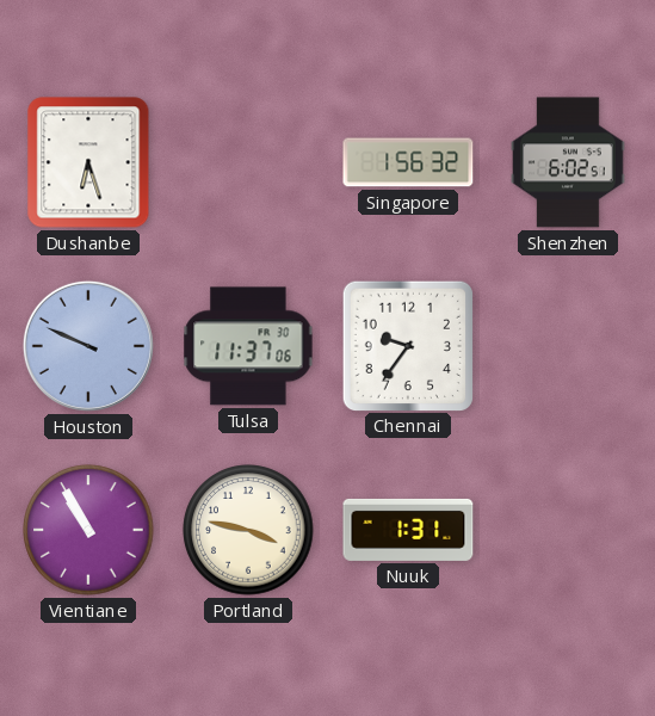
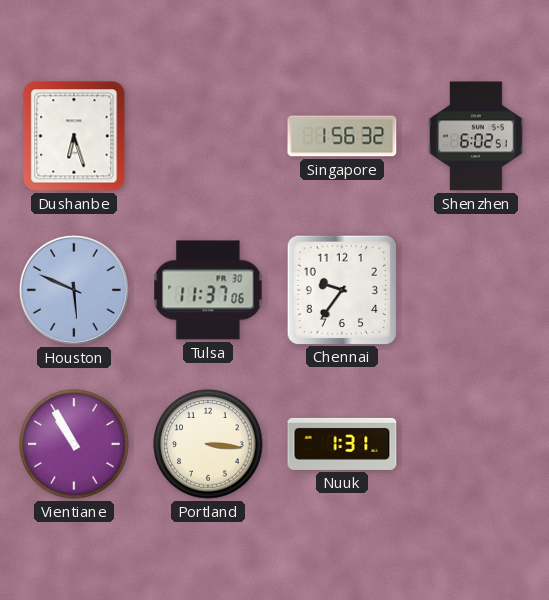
Houston: 9:49 -> 5:49 (74, 290)
Portland: 3:47 -> 3:16 (208, 444)
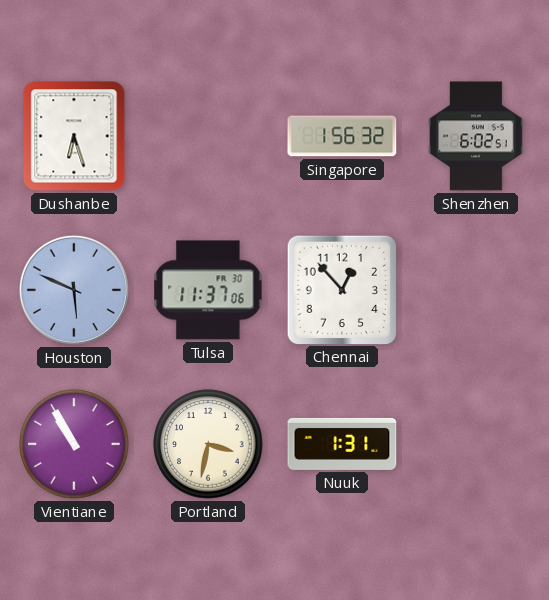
Chennai: 9:36 -> 12:53 (341, 289)
Portland: 3:16 -> 3:32 (208, 444)
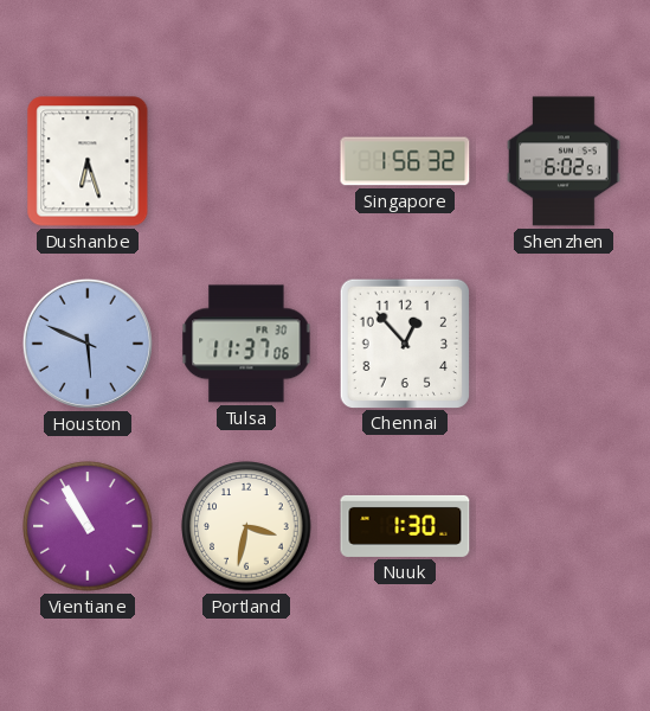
Nuuk: 1:31 -> 1:30 (405, 526)
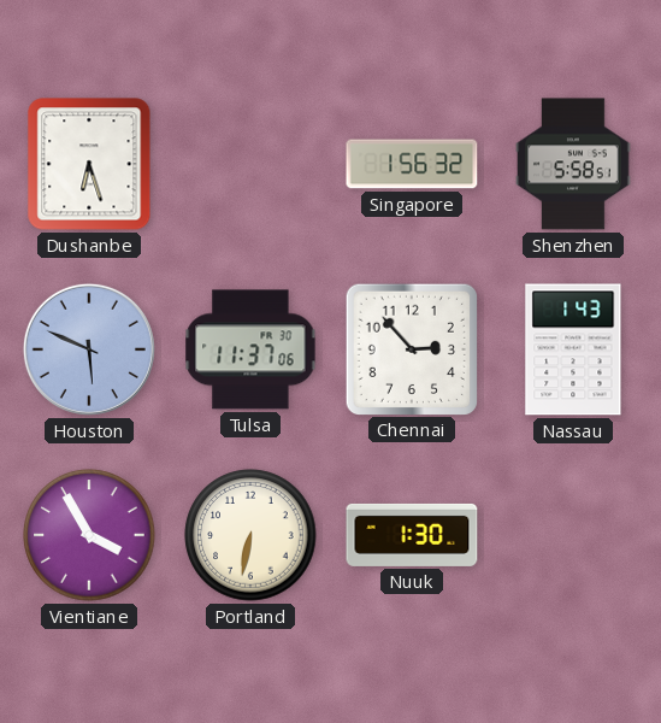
Shenzhen: 6:02 -> 5:58 (573, 164)
Chennai: 12:53 -> 2:53 (411, 348)
Nassau: none -> 1:43 (573, 349)
Vientiane: 10:55 -> 3:55 (89, 535)
Portland: 3:32 -> 6:32 (250, 535)
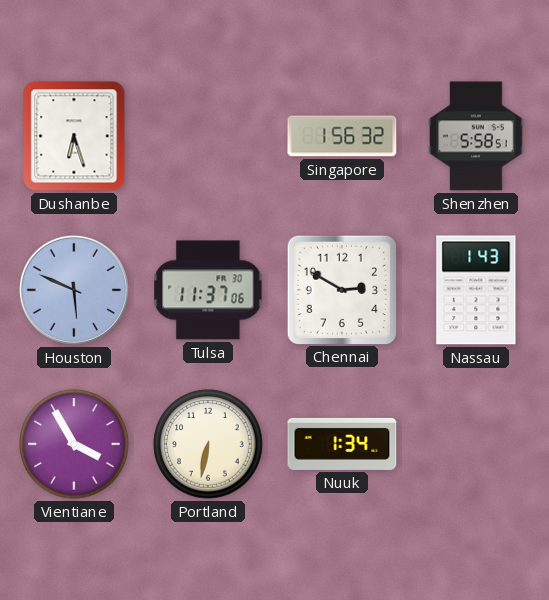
Chennai: 2:53 -> 2:50 (341, 289)
Nuuk: 1:30 -> 1:34 (342, 444)
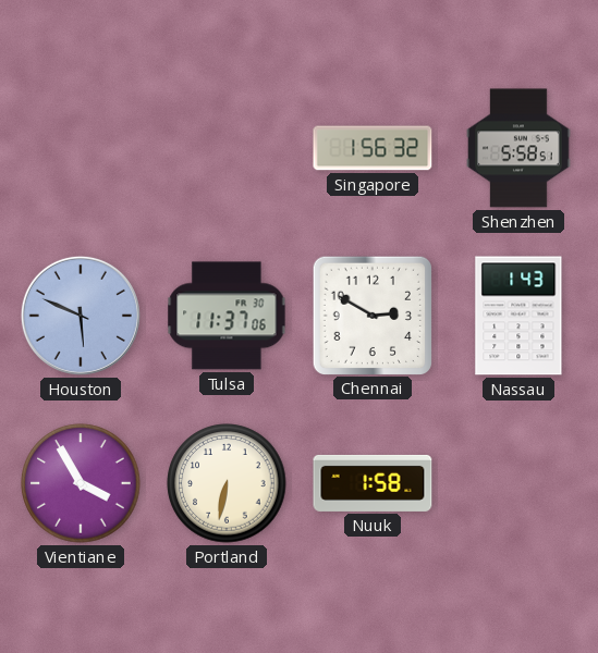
Dushanbe: 6:27 -> none (74, 136)
Nuuk: 1:34 -> 1:58 (373, 483)
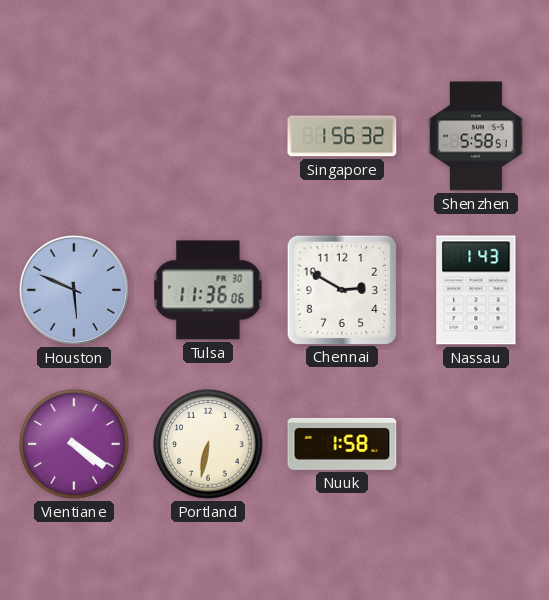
Tulsa: 11:37 -> 11:36 (208, 290)
Vientiane: 3:55 -> 4:21 (74, 444)
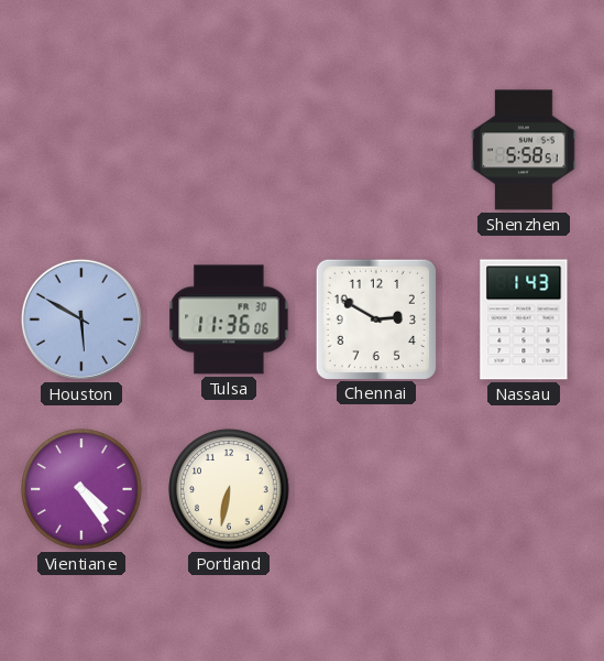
Singapore: 1:56 -> none (342, 136)
Houston: 5:49 -> 5:50 (81, 319)
Vientiane: 4:21 -> 4:24 (81, 489)
Nuuk: 1:58 -> none (342, 444)
